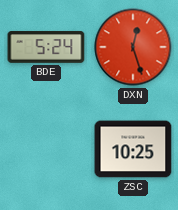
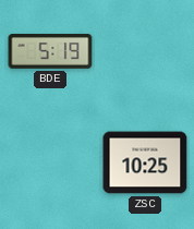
BDE: 5:24 -> 5:19 (50, 51)
DXN: 12:27 -> none (133, 47)
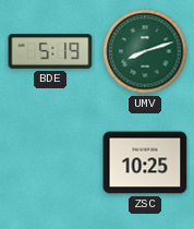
UMV: none -> 8:12 (145, 51)
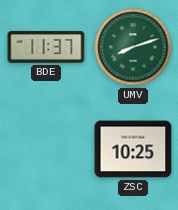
BDE: 5:19 -> 11:37 (46, 47)
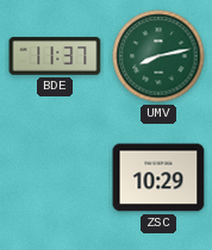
UMV: 8:12 -> 8:13 (158, 56)
ZSC: 10:25 -> 10:29 (158, 177)
